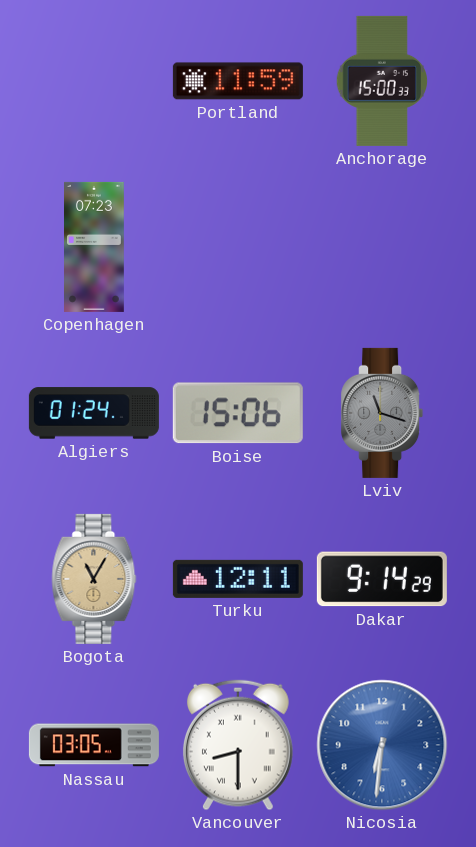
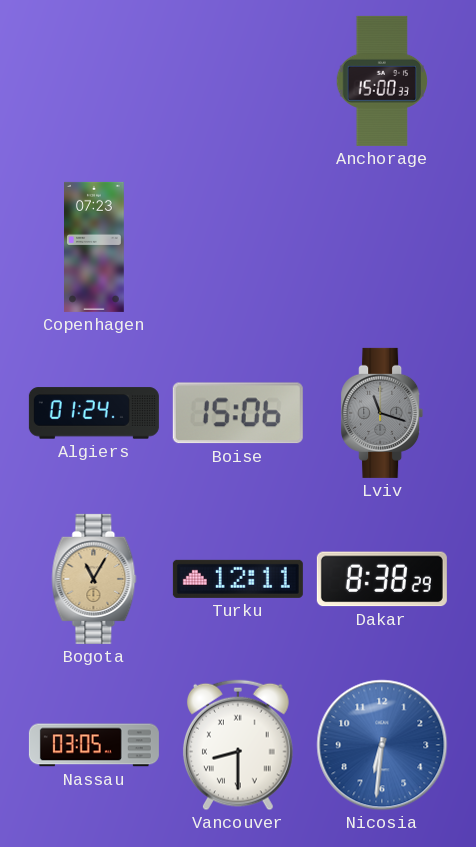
Portland: 11:59 -> none (238, 81)
Dakar: 9:14 -> 8:38 (382, 579)
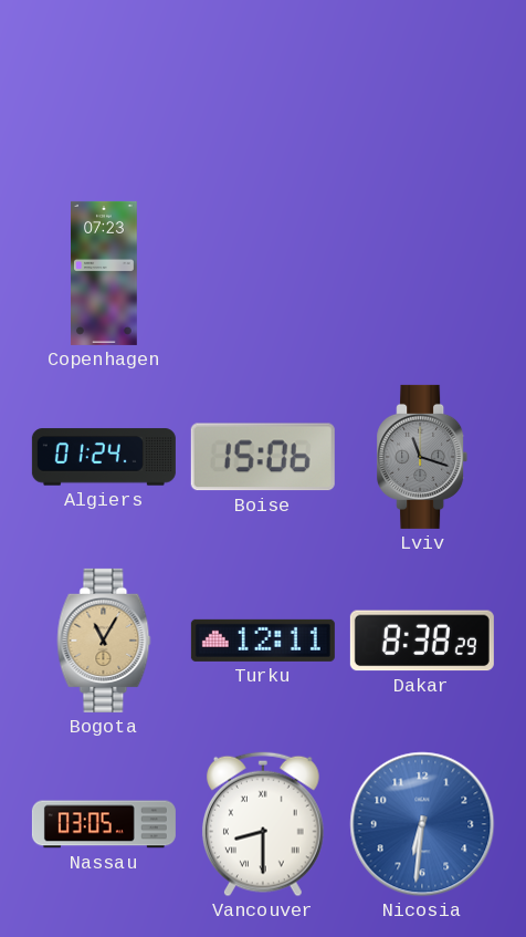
Anchorage: 15:00 -> none (382, 81)
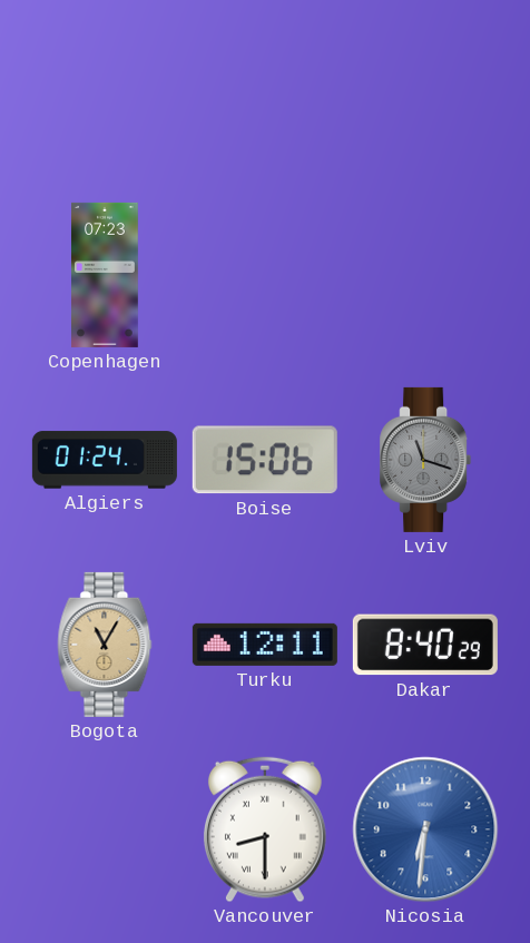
Dakar: 8:38 -> 8:40 (425, 645)
Nassau: 03:05 -> none (104, 824)
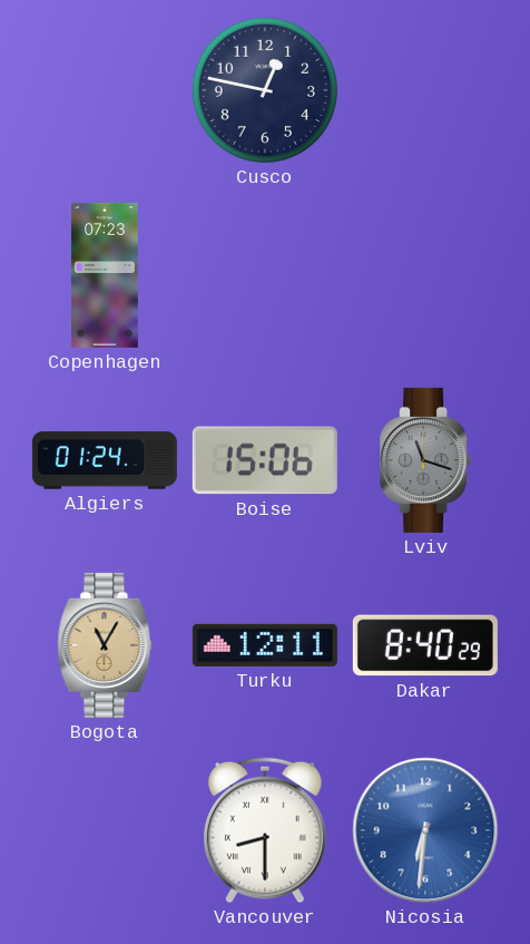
Cusco: none -> 12:47 (265, 90)
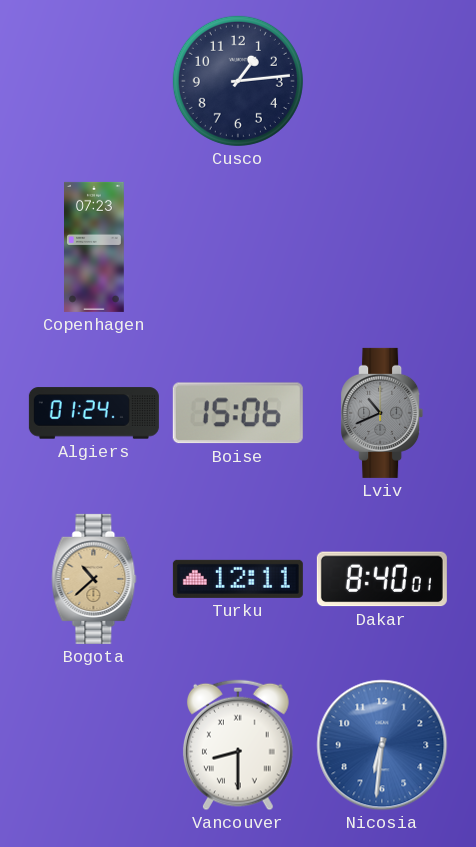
Cusco: 12:47 -> 1:14 (238, 81)
Lviv: 11:18 -> 10:41 (382, 413)
Bogota: 11:05 -> 10:38 (94, 579)
Dakar: 8:40:29 -> 8:40:01 (382, 579)
